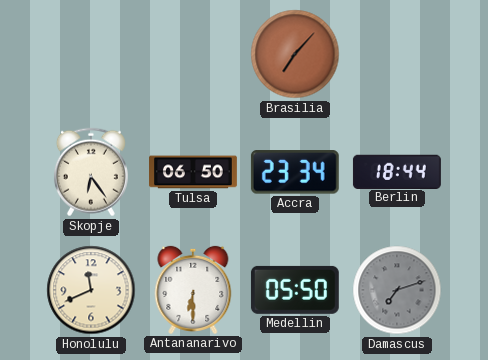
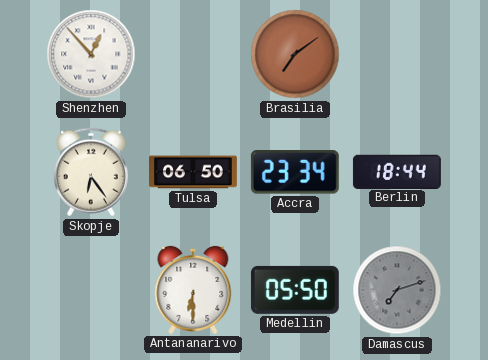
Shenzhen: none -> 12:53 (91, 54)
Brasilia: 7:07 -> 7:09 (295, 54)
Honolulu: 11:41 -> none (91, 290)
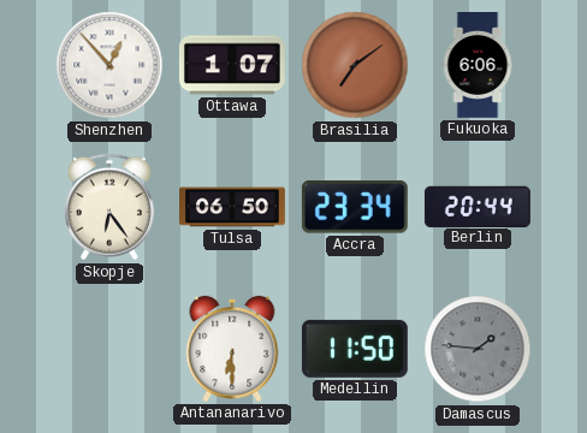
Ottawa: none -> 1:07 (232, 65)
Fukuoka: none -> 6:06 (478, 66)
Berlin: 18:44 -> 20:44 (478, 206)
Medellin: 05:50 -> 11:50 (355, 349)
Damascus: 7:12 -> 1:46 (478, 349)
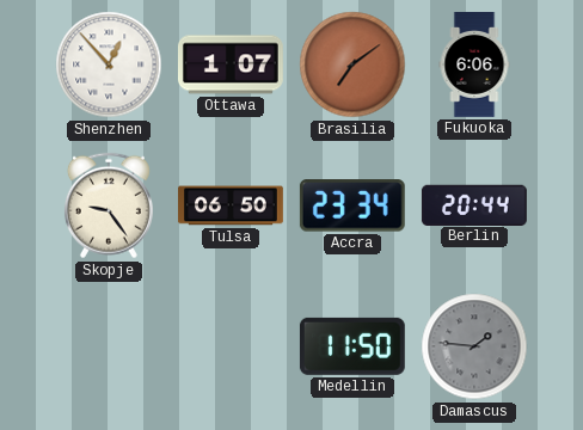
Skopje: 6:24 -> 9:24 (109, 205)
Antananarivo: 6:30 -> none (232, 349)
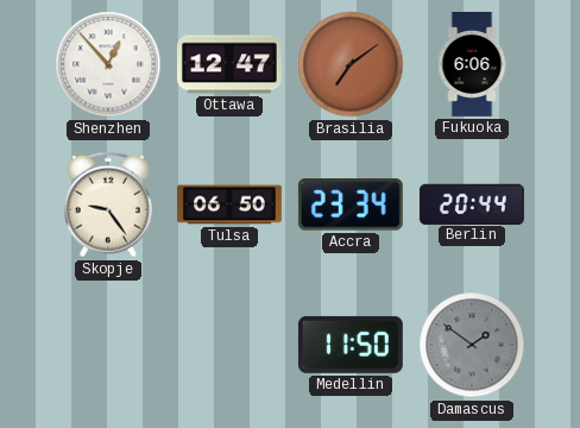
Ottawa: 1:07 -> 12:47 (229, 64)
Damascus: 1:46 -> 1:51 (472, 345)
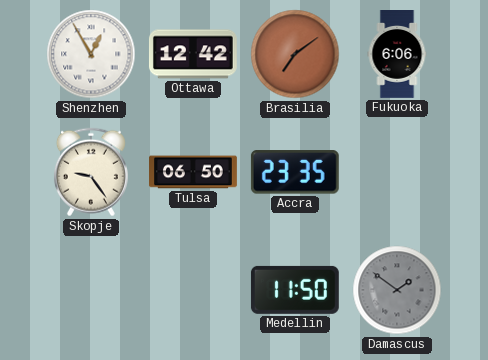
Shenzhen: 12:53 -> 12:55 (91, 54)
Ottawa: 12:47 -> 12:42 (193, 54)
Accra: 23:34 -> 23:35 (295, 172)
Berlin: 20:44 -> none (472, 203)
